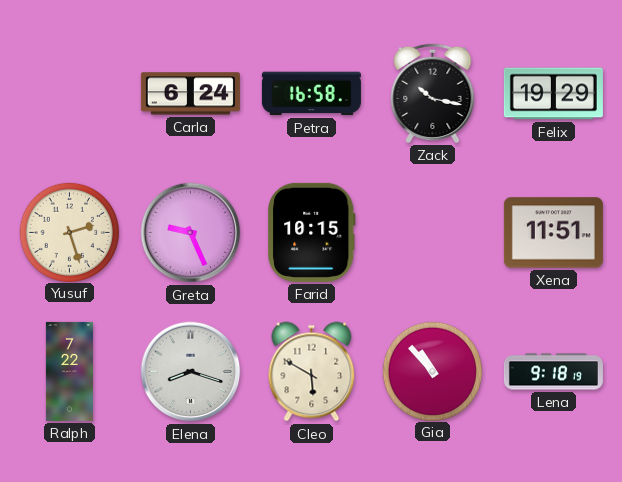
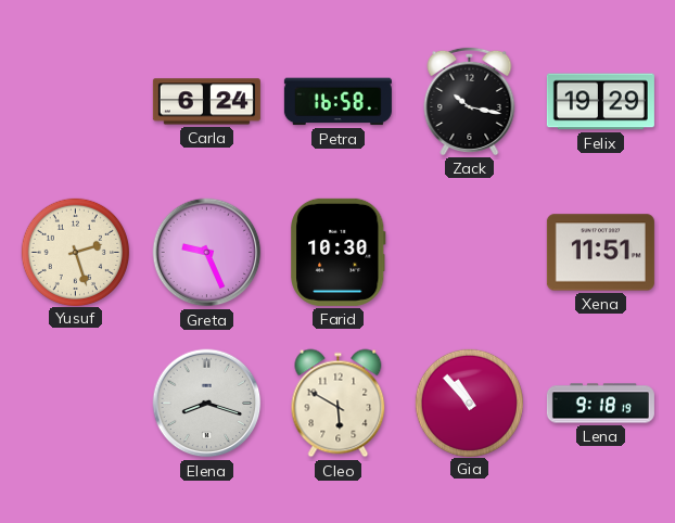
Farid: 10:15 -> 10:30 (339, 252)
Ralph: 7:22 -> none (69, 371)
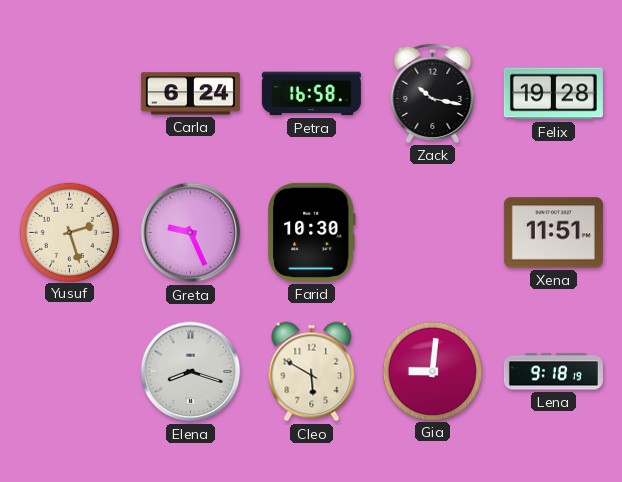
Felix: 19:29 -> 19:28 (553, 94)
Gia: 10:53 -> 9:01 (432, 371)
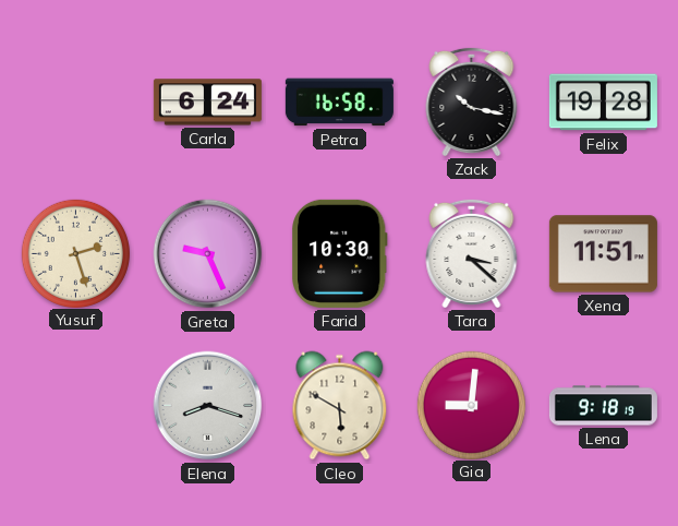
Tara: none -> 3:22 (472, 253)
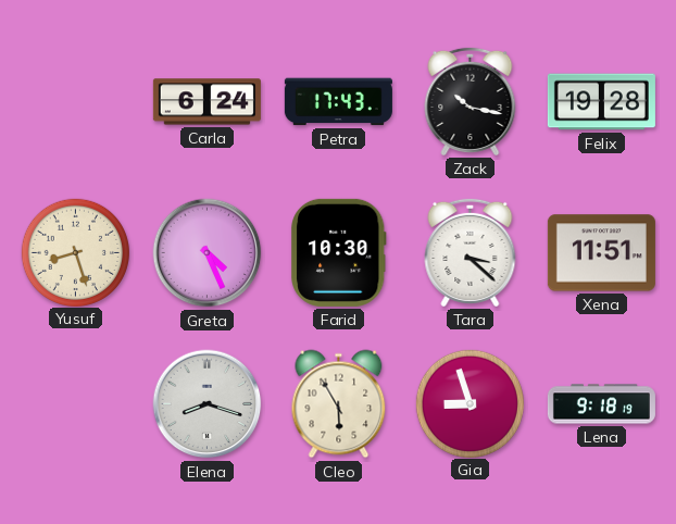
Petra: 16:58 -> 17:43 (338, 102)
Yusuf: 2:27 -> 8:27 (75, 252)
Greta: 9:26 -> 4:26 (208, 253)
Cleo: 5:50 -> 5:55 (339, 404)
Gia: 9:01 -> 8:57 (470, 403)
